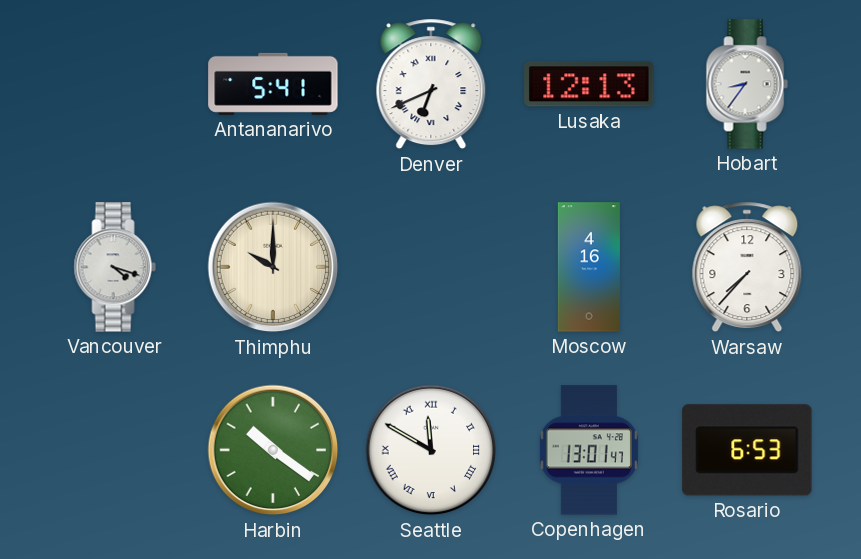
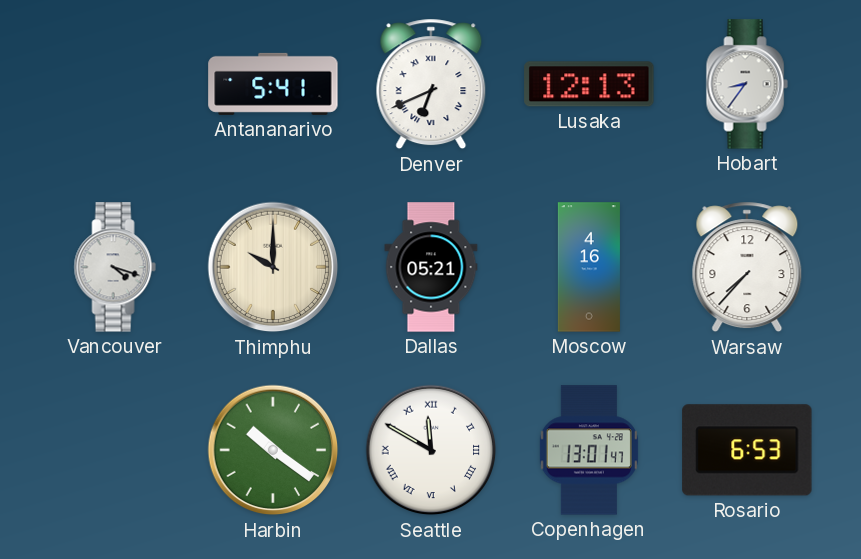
Dallas: none -> 05:21 (431, 267)
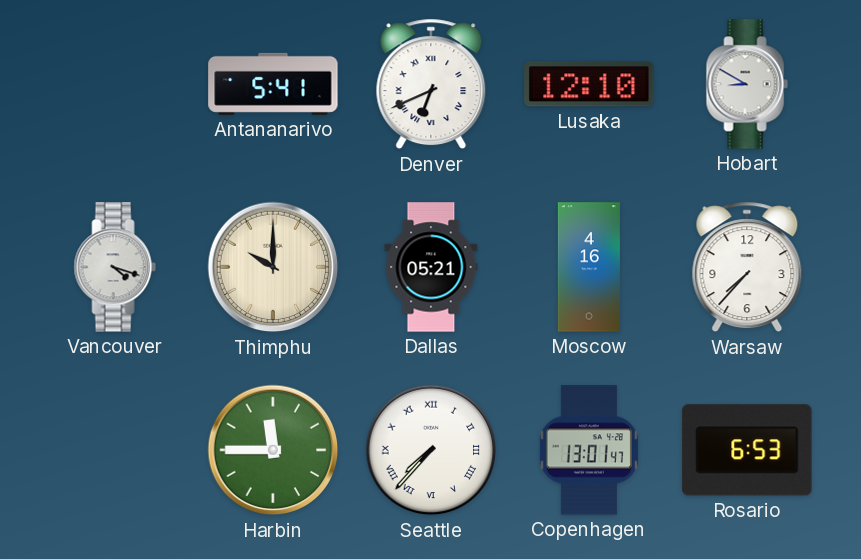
Lusaka: 12:13 -> 12:10 (589, 84)
Hobart: 8:36 -> 8:50 (747, 84)
Harbin: 10:21 -> 11:45 (273, 450)
Seattle: 11:50 -> 7:37 (431, 450)
